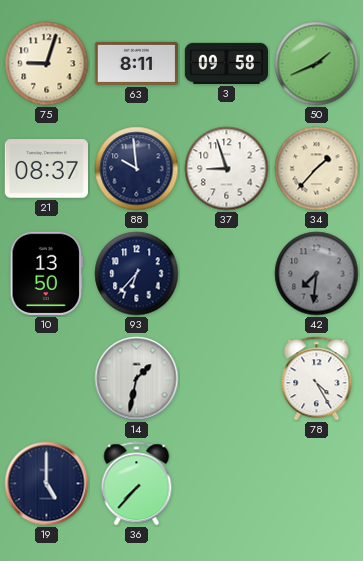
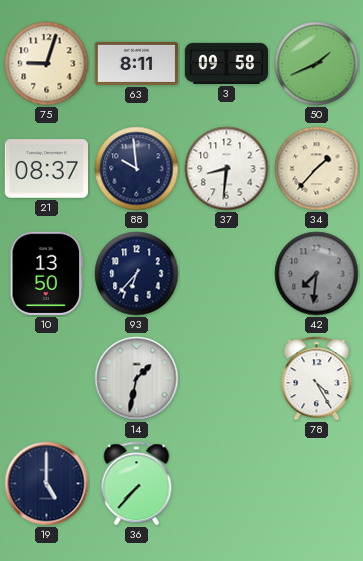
37: 8:57 -> 8:31 (227, 169)
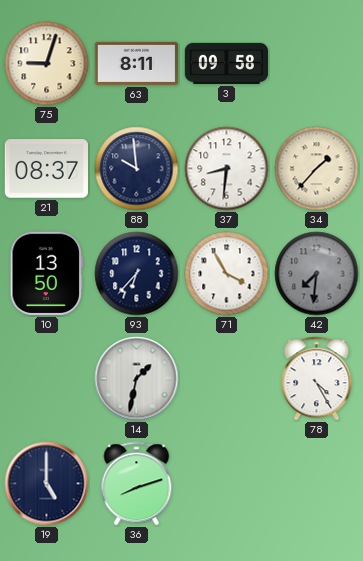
50: 1:41 -> none (317, 64)
71: none -> 3:55 (227, 274)
36: 7:37 -> 8:12 (137, 484)
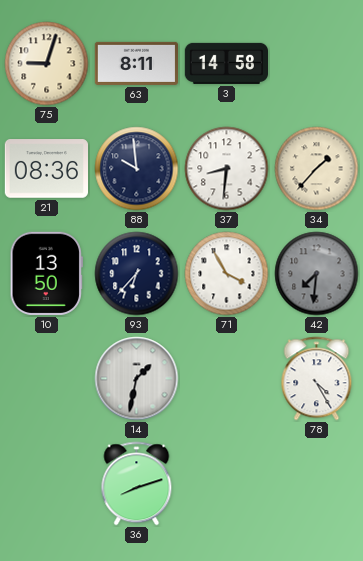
3: 09:58 -> 14:58 (226, 63)
21: 08:37 -> 08:36 (46, 169)
19: 5:00 -> none (47, 484)
